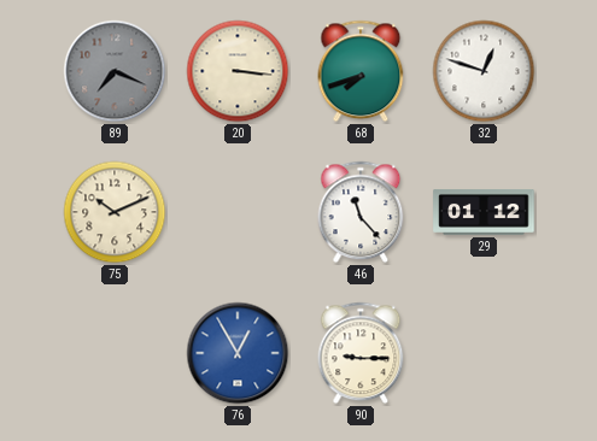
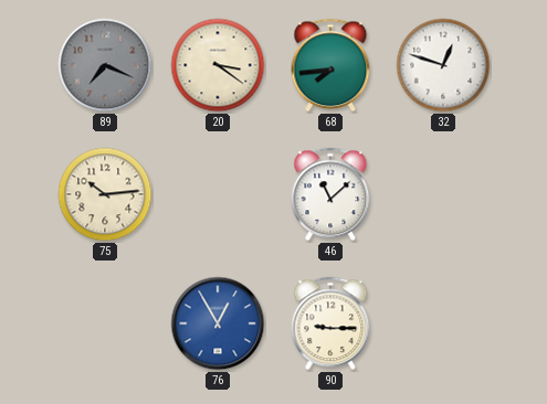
20: 3:16 -> 3:21 (218, 65)
68: 7:42 -> 7:44 (330, 65)
75: 10:11 -> 10:14 (105, 194)
46: 11:23 -> 11:08 (330, 194)
29: 01:12 -> none (484, 213)
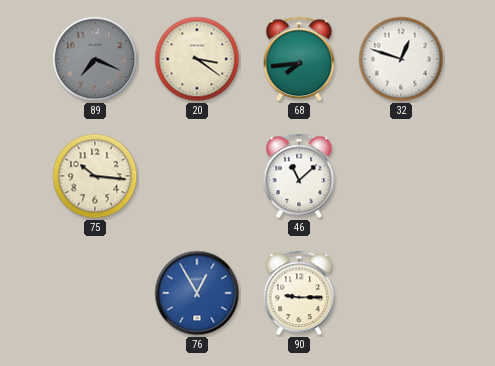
75: 10:14 -> 10:16 (95, 176)
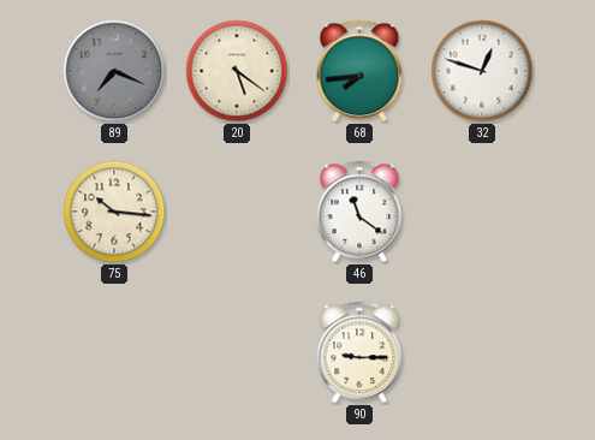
20: 3:21 -> 5:21 (237, 71)
46: 11:08 -> 11:21 (359, 212)
76: 12:55 -> none (197, 293)
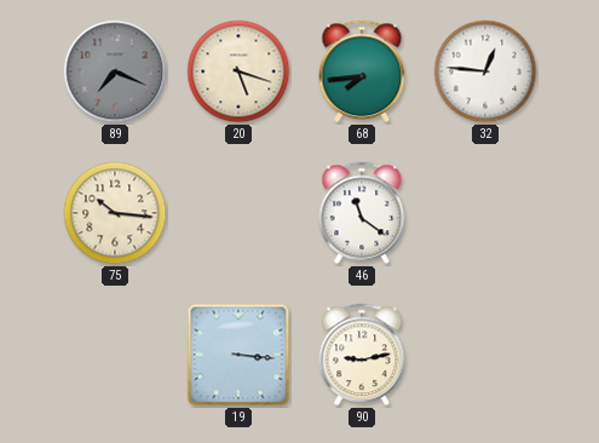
20: 5:21 -> 5:18 (238, 71)
32: 12:48 -> 12:46 (485, 71)
19: none -> 3:16 (238, 355)
90: 9:15 -> 9:13 (362, 355)
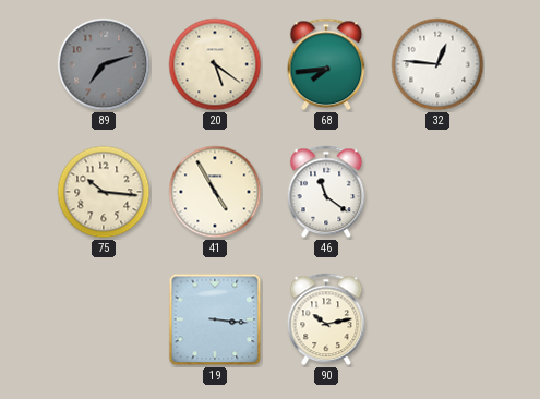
89: 7:19 -> 7:12 (104, 64)
20: 5:18 -> 5:21 (215, 64)
41: none -> 4:55 (215, 192)
90: 9:13 -> 10:13 (326, 319)
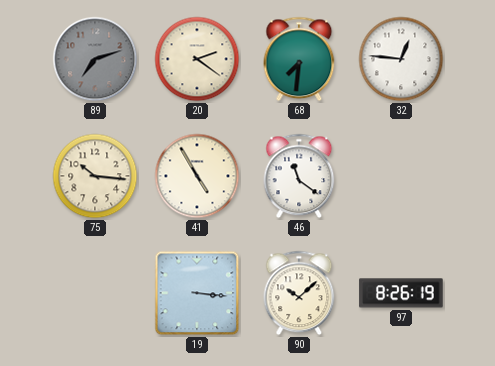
20: 5:21 -> 2:21 (197, 59)
68: 7:44 -> 7:31 (299, 59)
90: 10:13 -> 10:08 (299, 293)
97: none -> 8:26 (401, 293)
